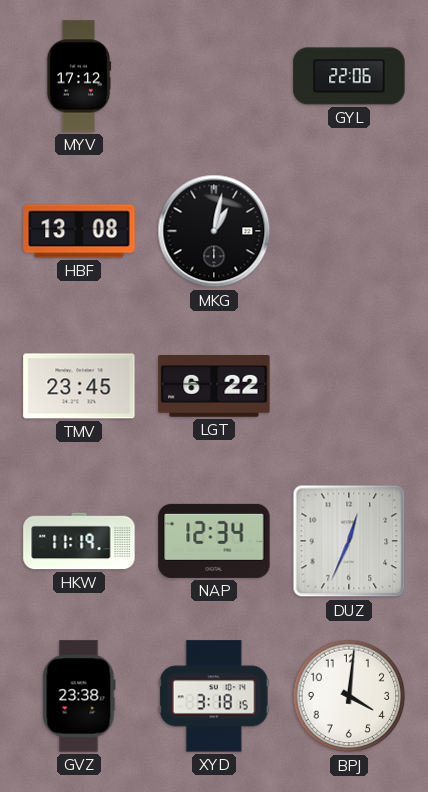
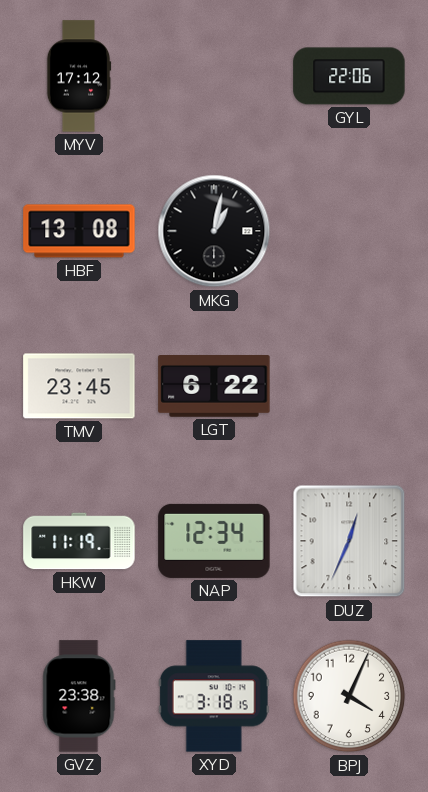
BPJ: 4:01 -> 4:04 (349, 696)
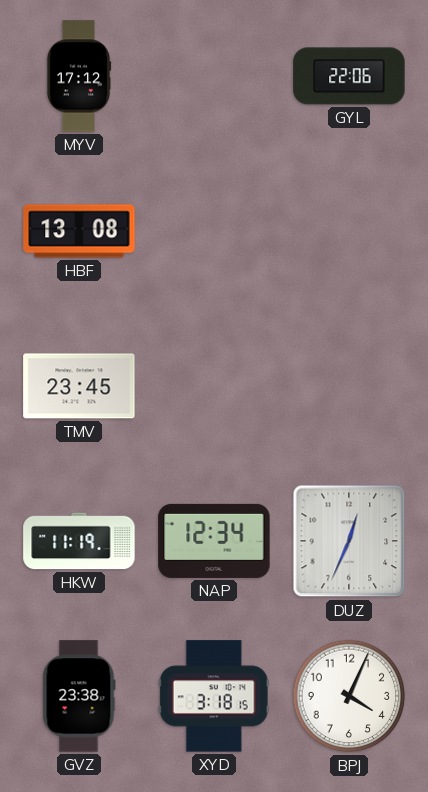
MKG: 1:02 -> none (214, 231)
LGT: 6:22 -> none (214, 387)
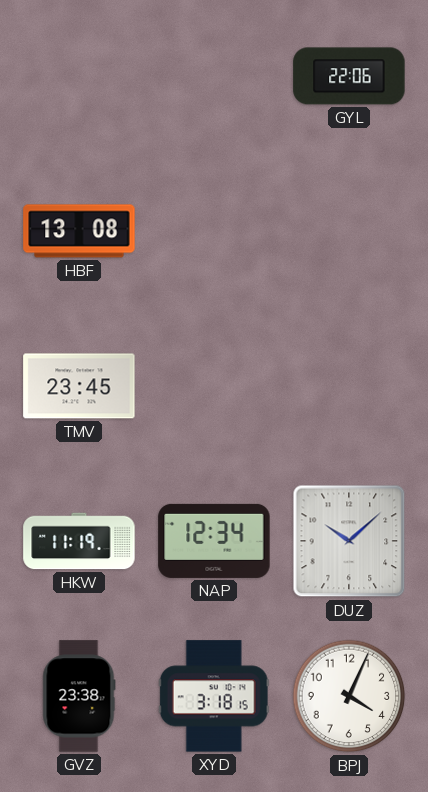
MYV: 17:12 -> none (79, 76)
DUZ: 12:34 -> 10:08 (349, 541)
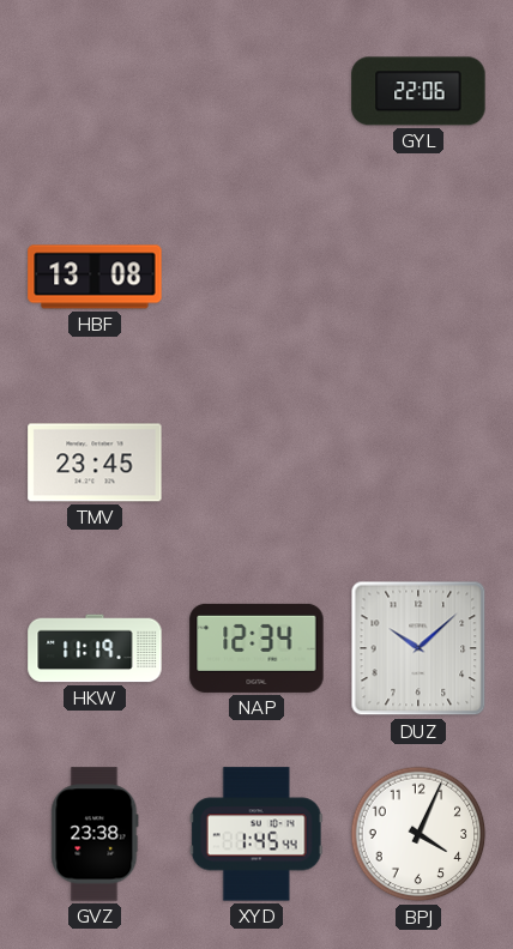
XYD: 3:18 -> 1:45 (256, 834)
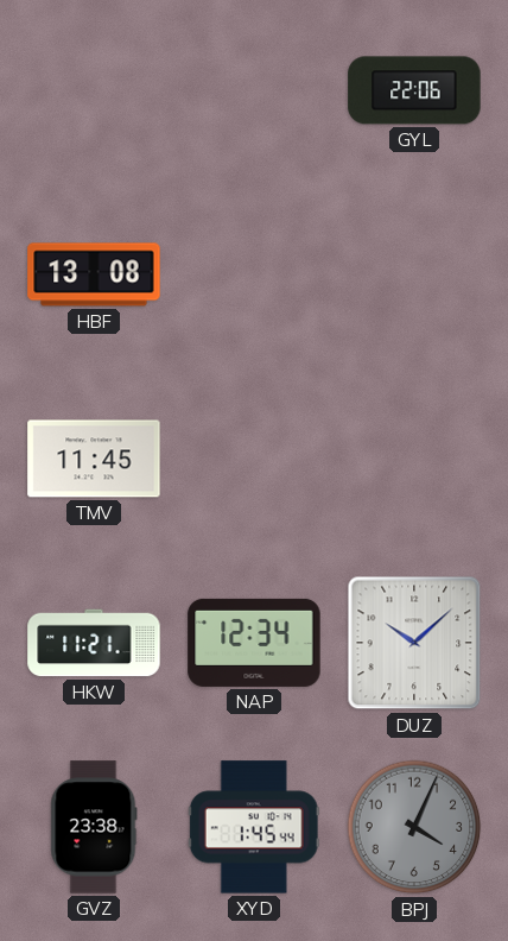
TMV: 23:45 -> 11:45 (94, 459)
HKW: 11:19 -> 11:21 (94, 643)
BPJ dial: white -> grey (414, 827)
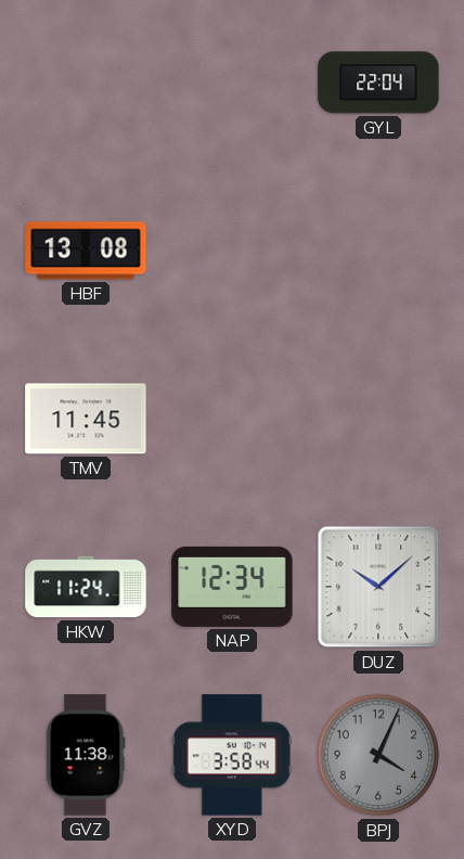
GYL: 22:06 -> 22:04 (378, 82)
HKW: 11:21 -> 11:24 (86, 587)
GVZ: 23:38 -> 11:38 (86, 755)
XYD: 1:45 -> 3:58 (232, 755)
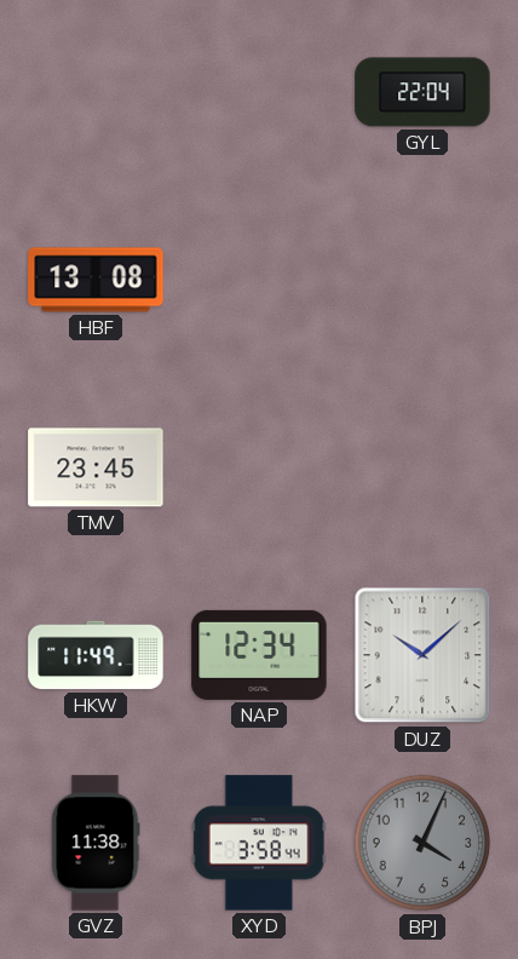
TMV: 11:45 -> 23:45 (96, 467)
HKW: 11:24 -> 11:49 (96, 655)
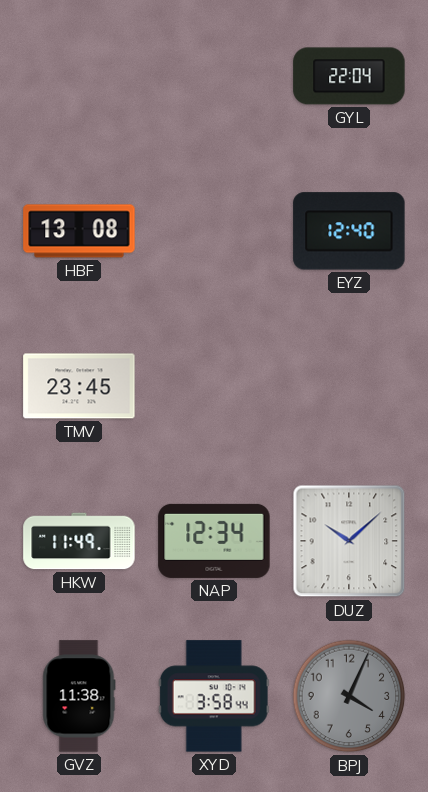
EYZ: none -> 12:40 (349, 231)
